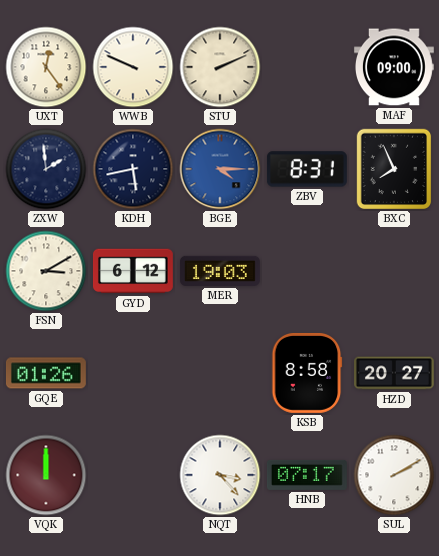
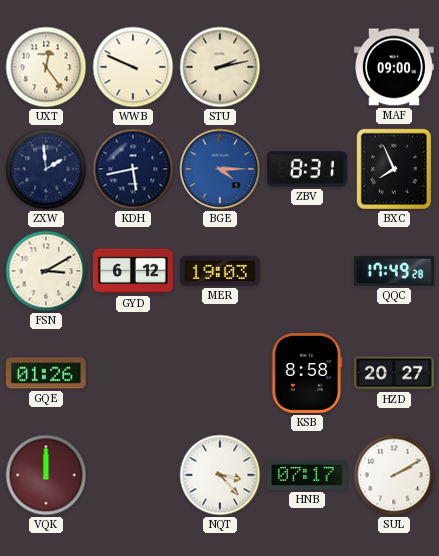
STU: 2:11 -> 2:13 (220, 67)
QQC: none -> 17:49 (394, 271)
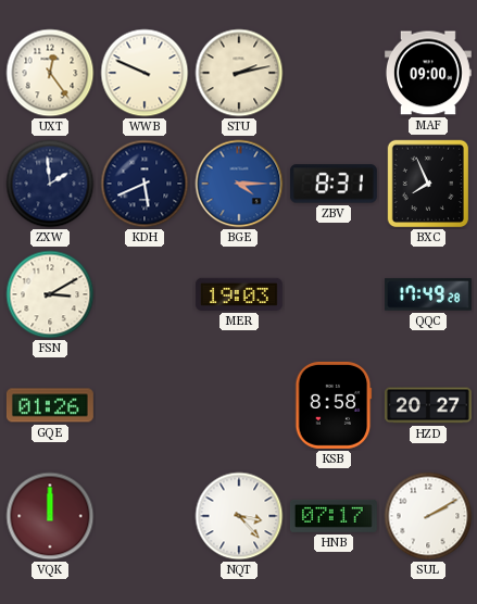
KDH: 5:43 -> 5:41 (145, 184)
GYD: 6:12 -> none (133, 271)
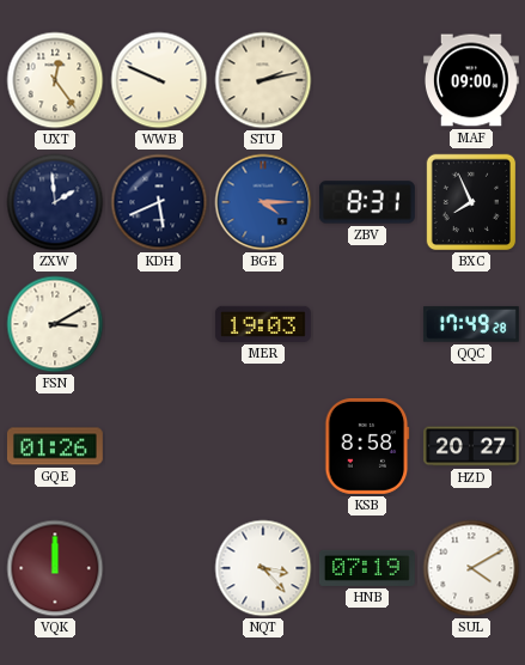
HNB: 07:17 -> 07:19 (367, 568)
SUL: 2:10 -> 4:10 (471, 568)
